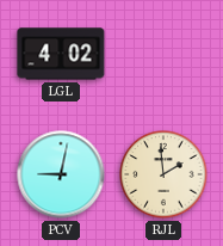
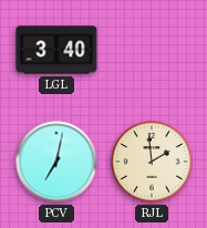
LGL: 4:02 -> 3:40 (56, 50)
PCV: 9:02 -> 7:02 (56, 162)
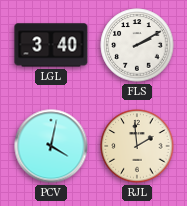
FLS: none -> 2:10 (137, 45)
PCV: 7:02 -> 4:02 (51, 146)
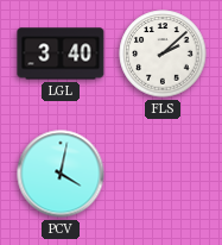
FLS: 2:10 -> 2:08 (163, 54)
RJL: 1:59 -> none (137, 146)
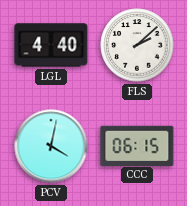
LGL: 3:40 -> 4:40 (51, 45)
CCC: none -> 06:15 (137, 145)
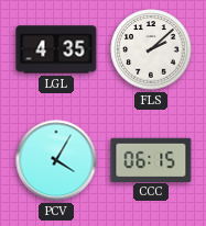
LGL: 4:40 -> 4:35 (56, 49)
PCV: 4:02 -> 4:05 (56, 160)
